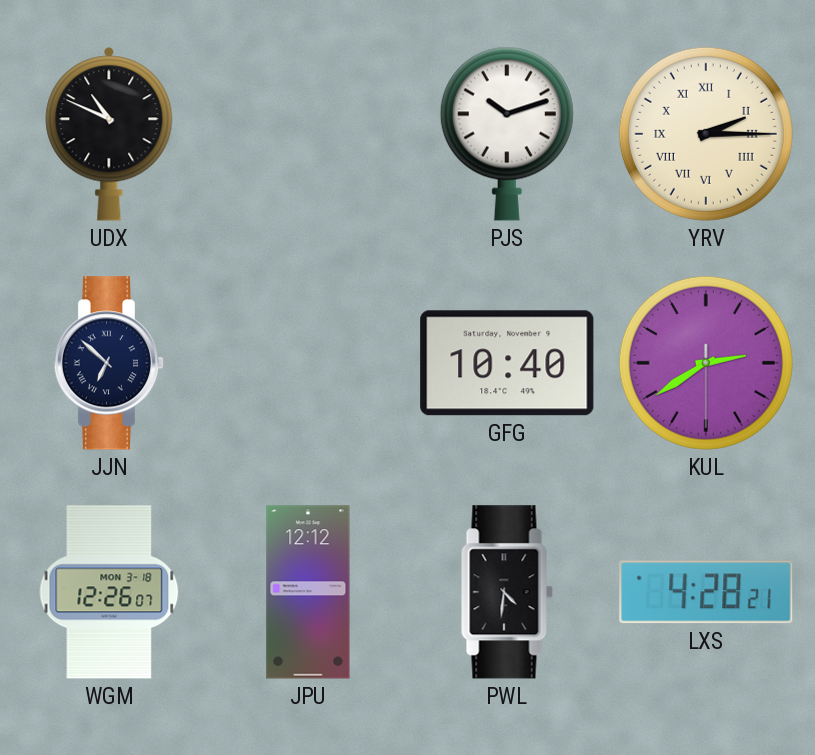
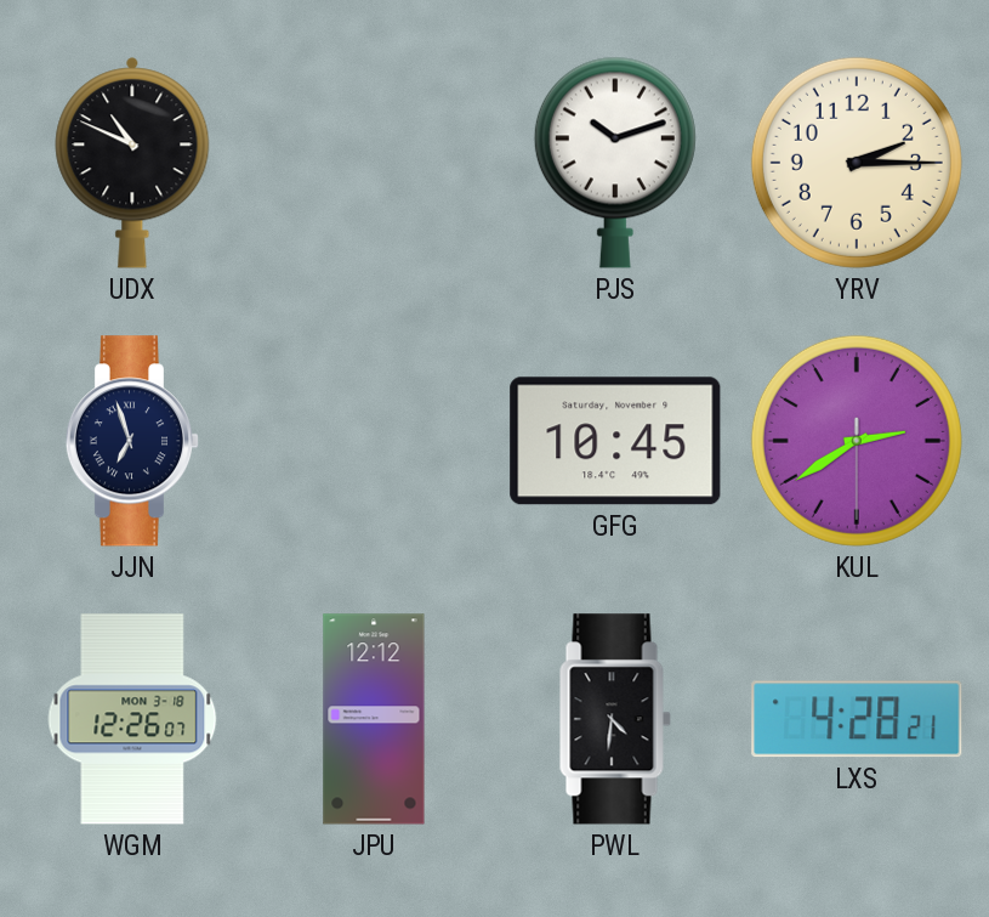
YRV numerals: Roman -> Arabic (857, 163)
JJN: 6:52 -> 6:57 (132, 441)
GFG: 10:40 -> 10:45 (615, 441)
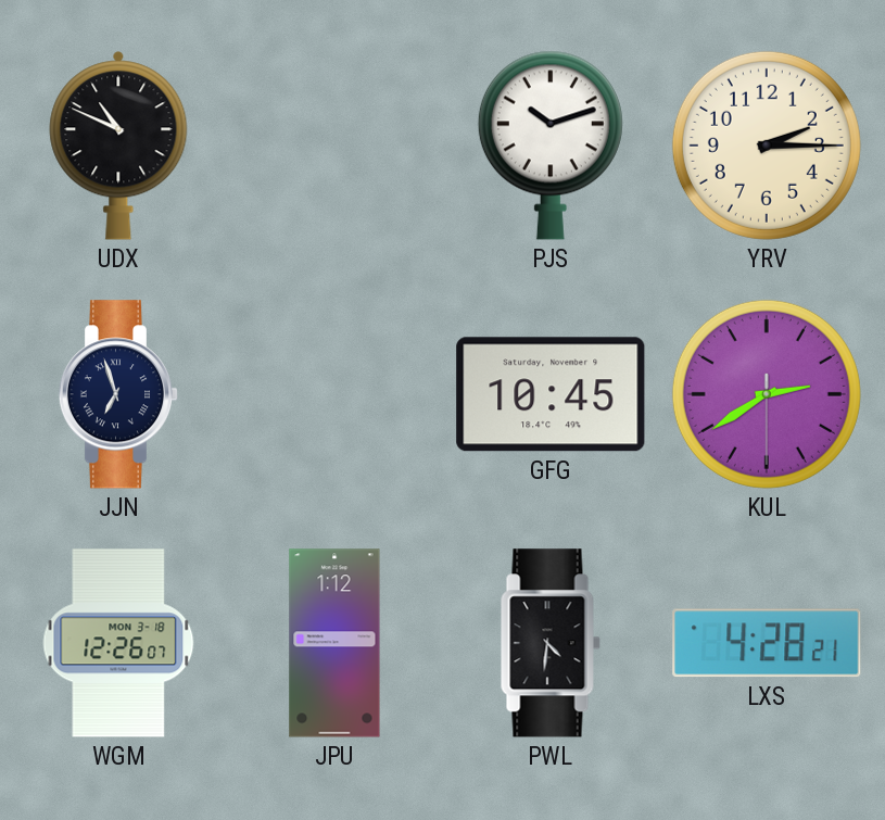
JPU: 12:12 -> 1:12 (334, 643)
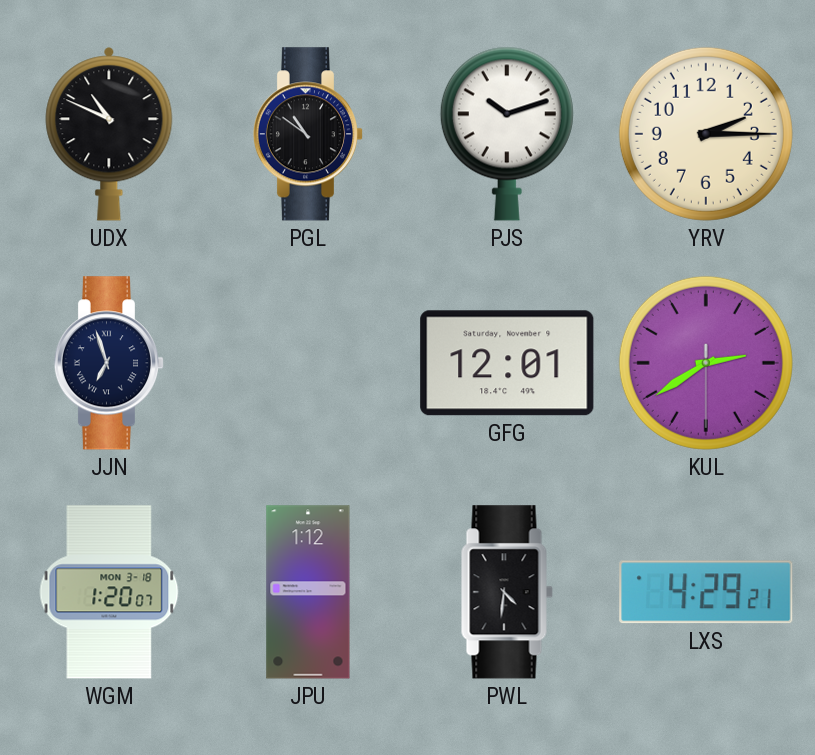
PGL: none -> 10:51 (308, 134)
GFG: 10:45 -> 12:01 (507, 363)
WGM: 12:26 -> 1:20 (109, 592)
LXS: 4:28 -> 4:29 (706, 592)
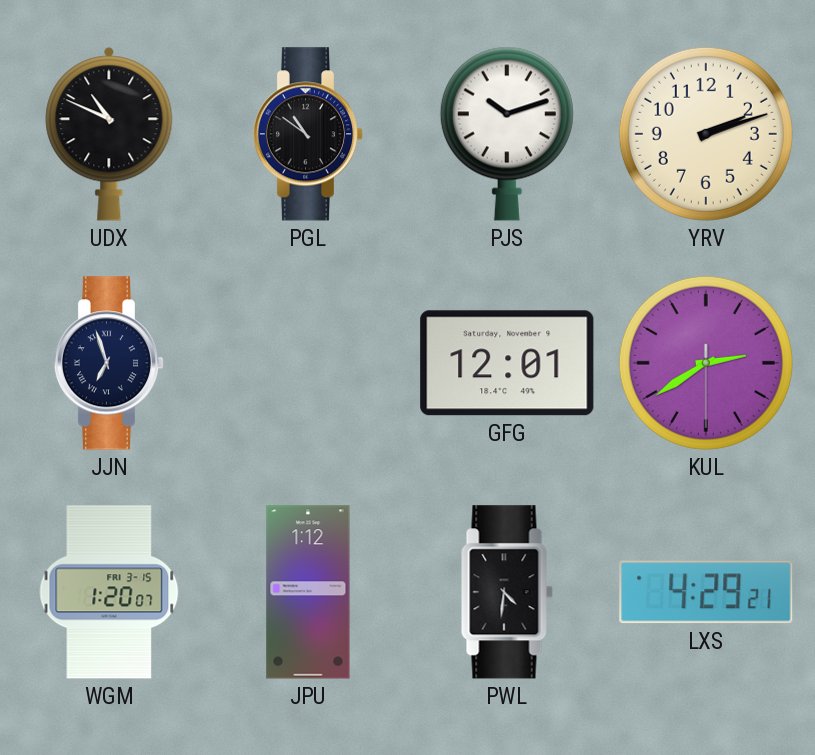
YRV: 2:15 -> 2:12 (706, 134)
WGM date: MON 3-18 -> FRI 3-15 (109, 592)
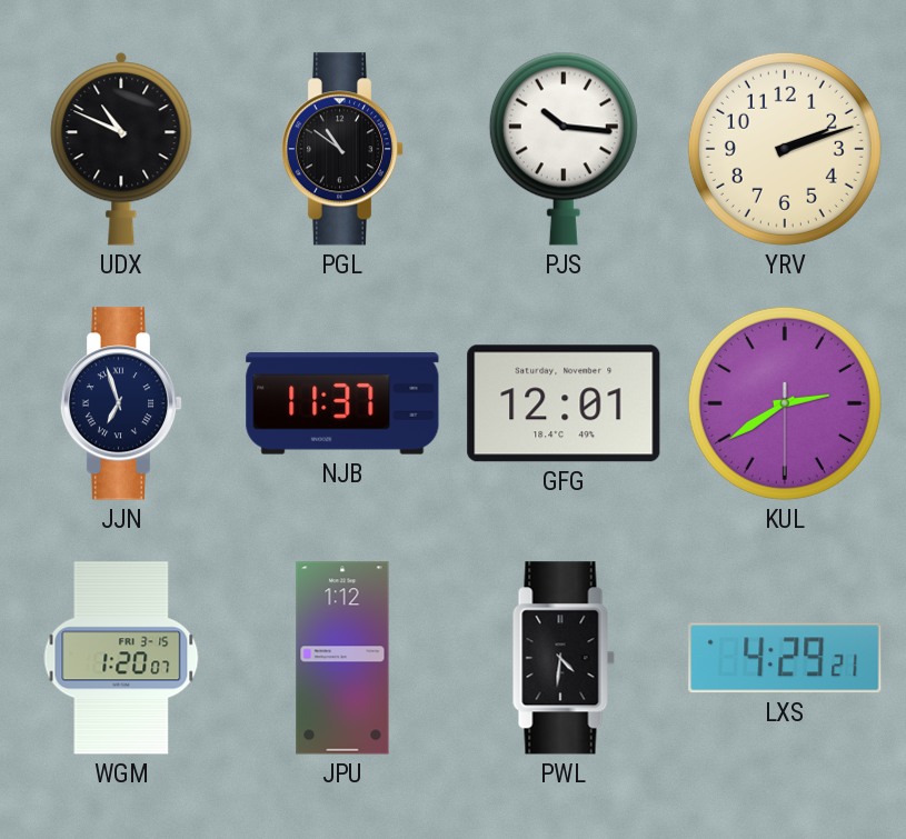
PJS: 10:12 -> 10:16 (564, 149)
NJB: none -> 11:37 (342, 403)
